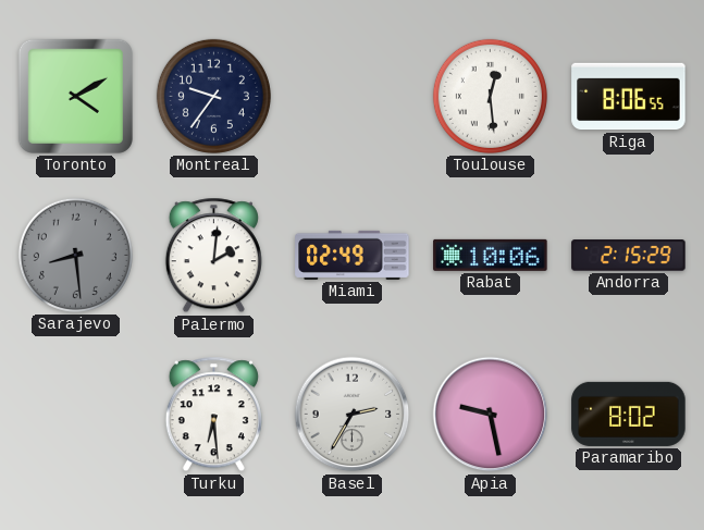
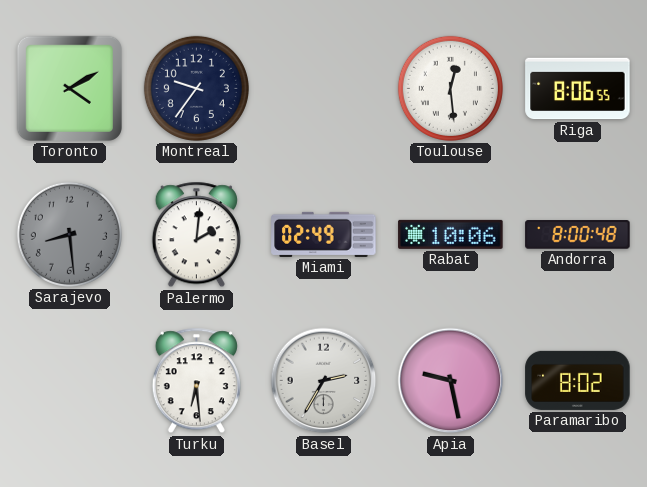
Andorra: 2:15 -> 8:00 (578, 235)
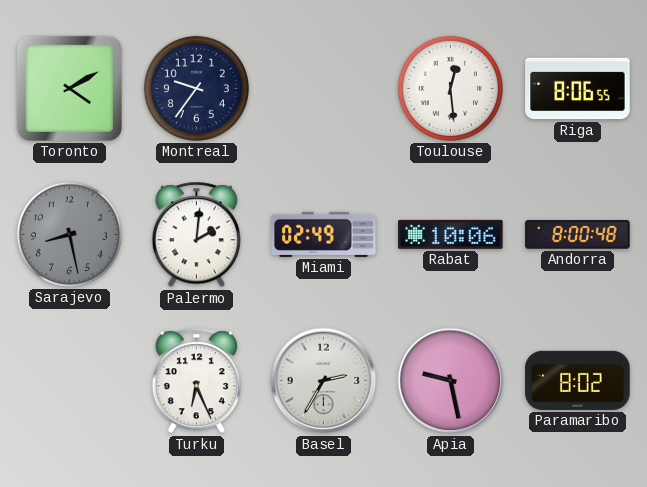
Sarajevo: 8:29 -> 8:28 (69, 234)
Turku: 6:29 -> 6:26 (196, 381)
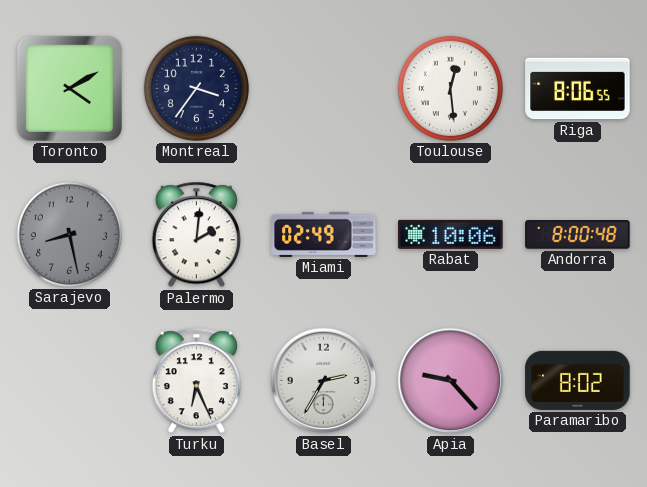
Montreal: 9:36 -> 3:36 (196, 88)
Apia: 9:28 -> 9:23 (451, 381)
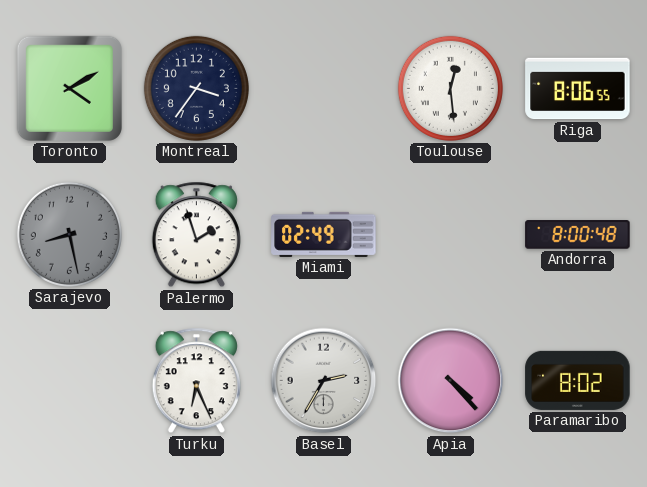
Palermo: 2:01 -> 1:57 (196, 235)
Rabat: 10:06 -> none (451, 234)
Apia: 9:23 -> 4:23 (451, 381)
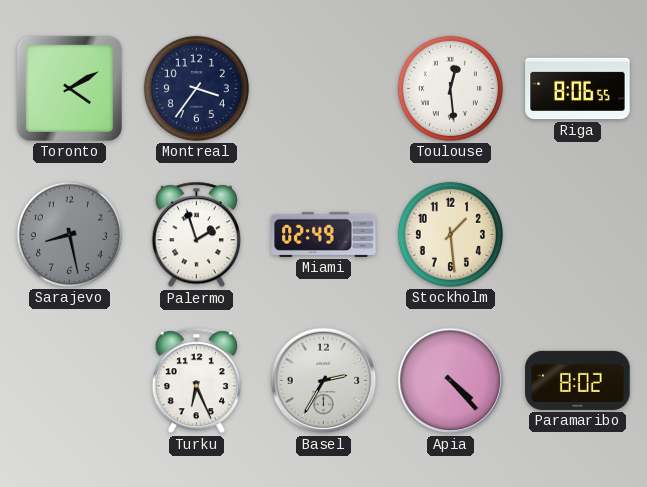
Stockholm: none -> 1:29 (450, 234)
Andorra: 8:00 -> none (578, 235)
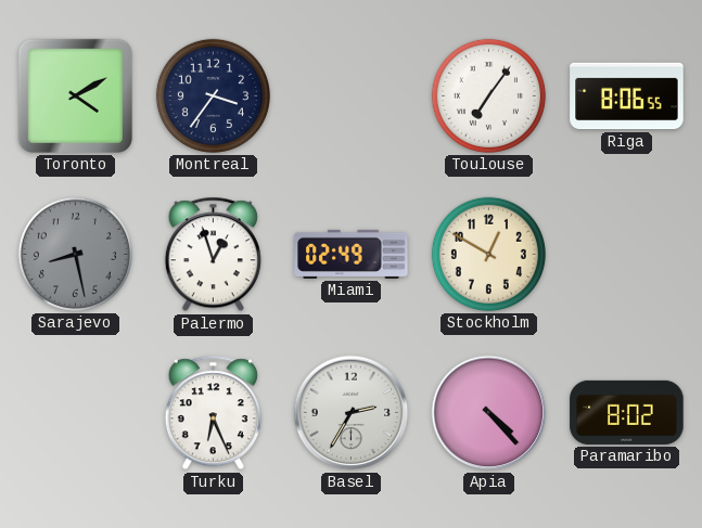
Toulouse: 12:29 -> 7:06 (488, 95)
Palermo: 1:57 -> 12:57 (213, 255)
Stockholm: 1:29 -> 12:50 (488, 254)
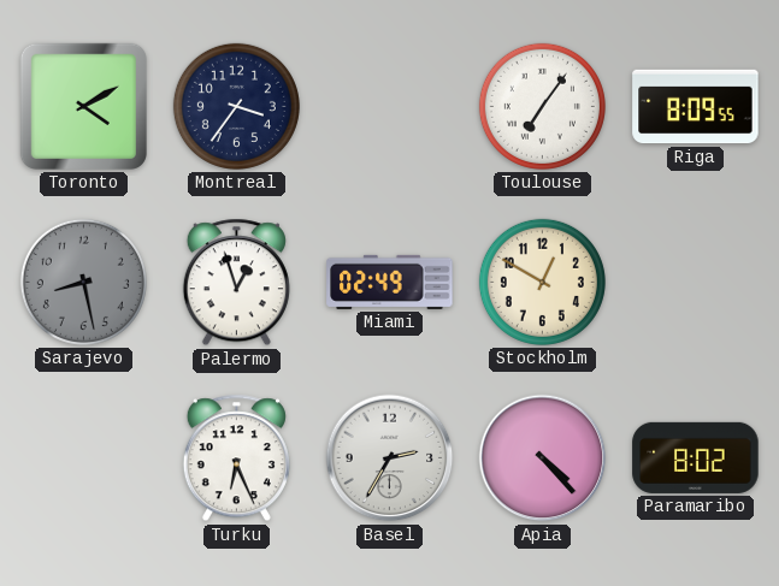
Riga: 8:06 -> 8:09 (696, 107)
